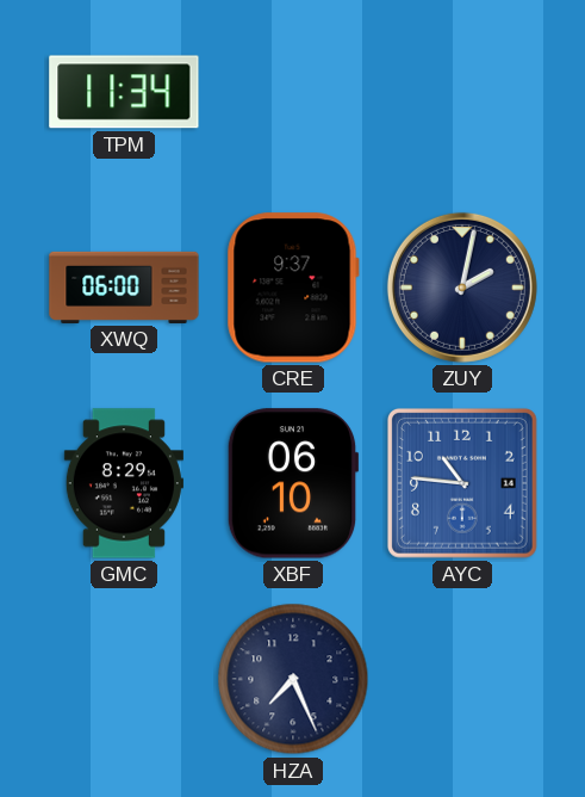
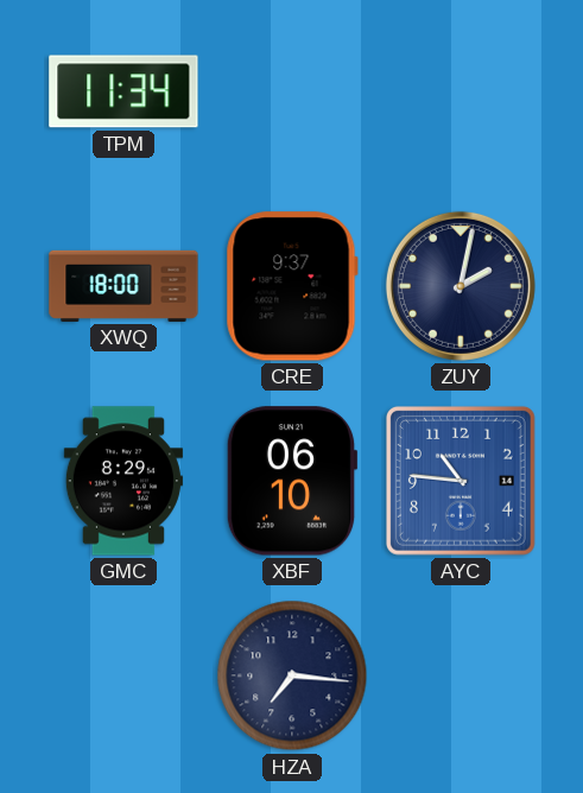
XWQ: 06:00 -> 18:00 (123, 286)
HZA: 7:26 -> 7:16 (292, 675)
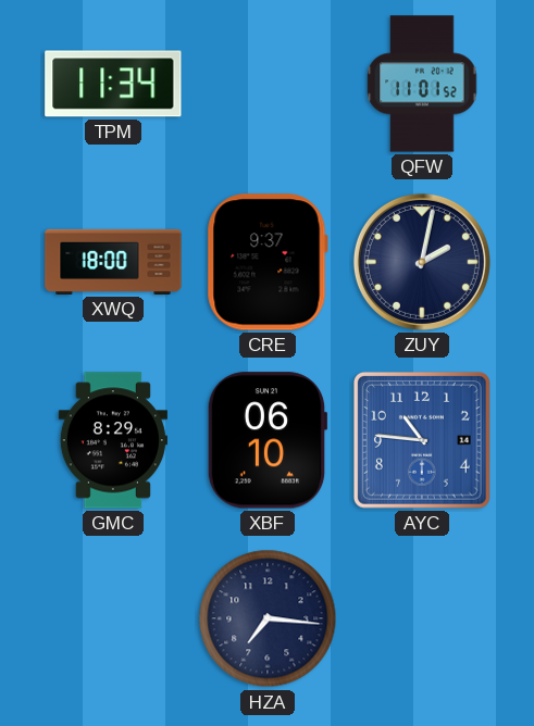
QFW: none -> 11:01 (422, 84)
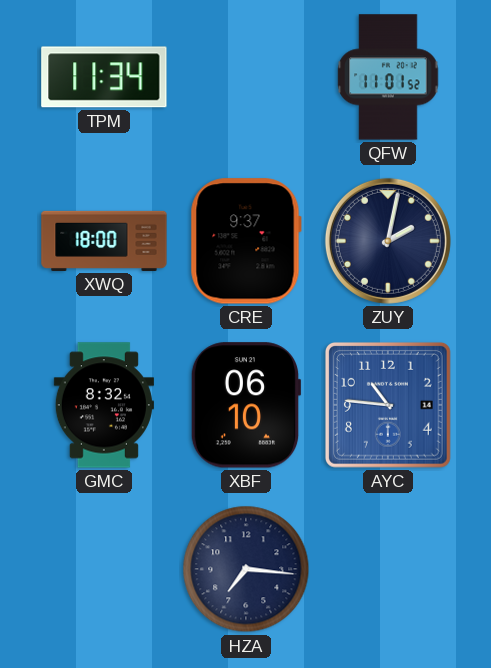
GMC: 8:29 -> 8:32 (104, 405)
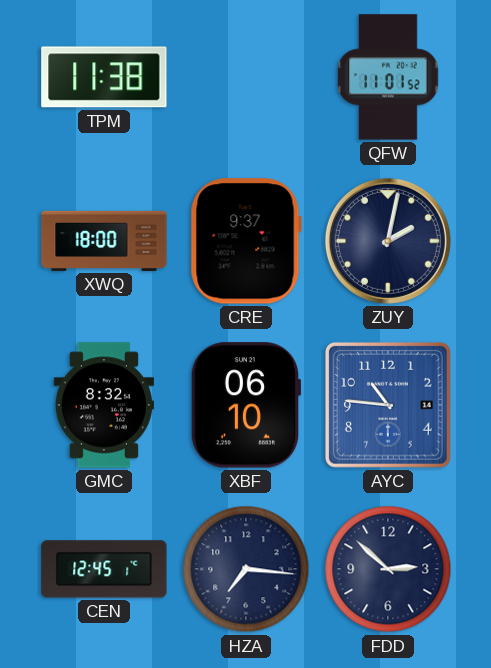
TPM: 11:34 -> 11:38 (104, 77)
CEN: none -> 12:45 (104, 569)
FDD: none -> 2:52 (388, 569)
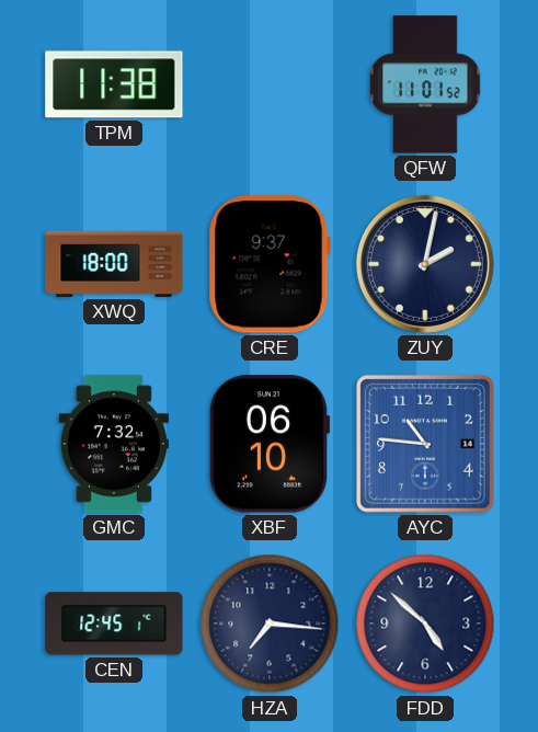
GMC: 8:32 -> 7:32 (114, 444)
FDD: 2:52 -> 4:52 (425, 624)
